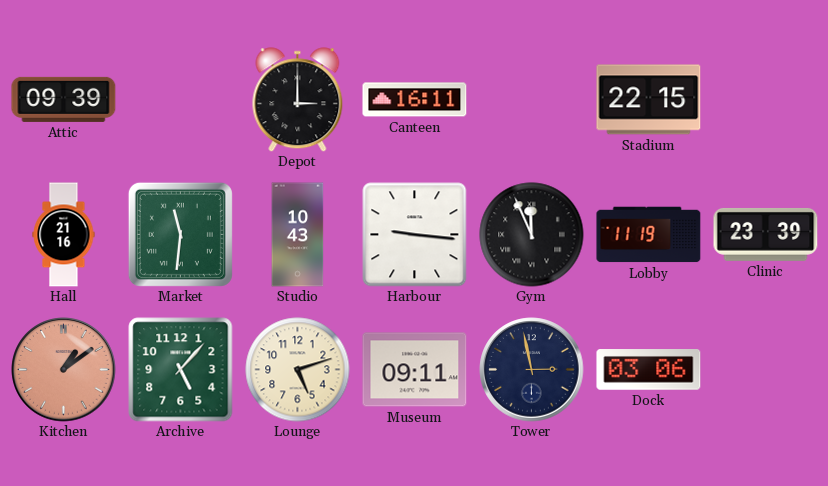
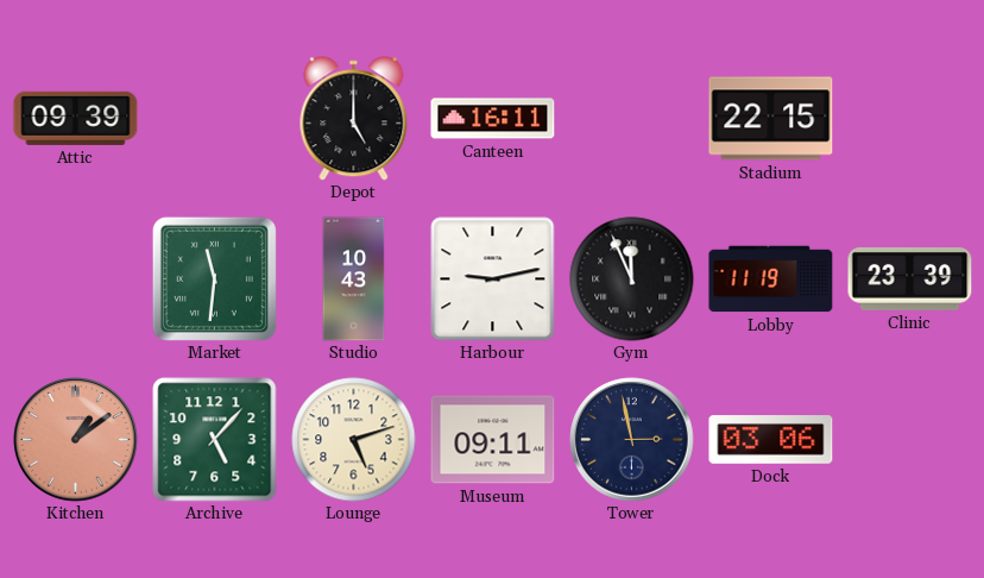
Depot: 3:00 -> 5:00 (354, 119)
Hall: 21:16 -> none (64, 235)
Harbour: 9:16 -> 9:13 (493, 279)
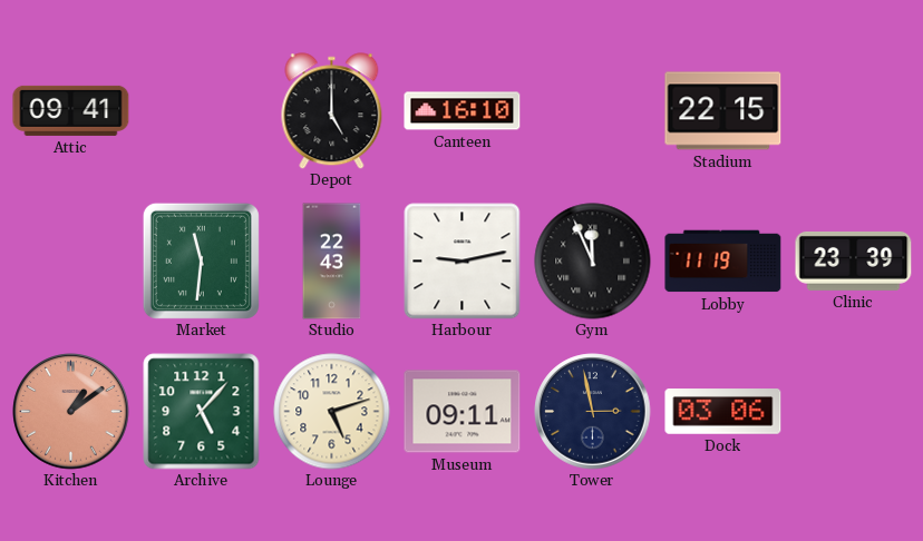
Attic: 09:39 -> 09:41 (71, 110)
Canteen: 16:11 -> 16:10 (463, 111)
Studio: 10:43 -> 22:43 (332, 262)
